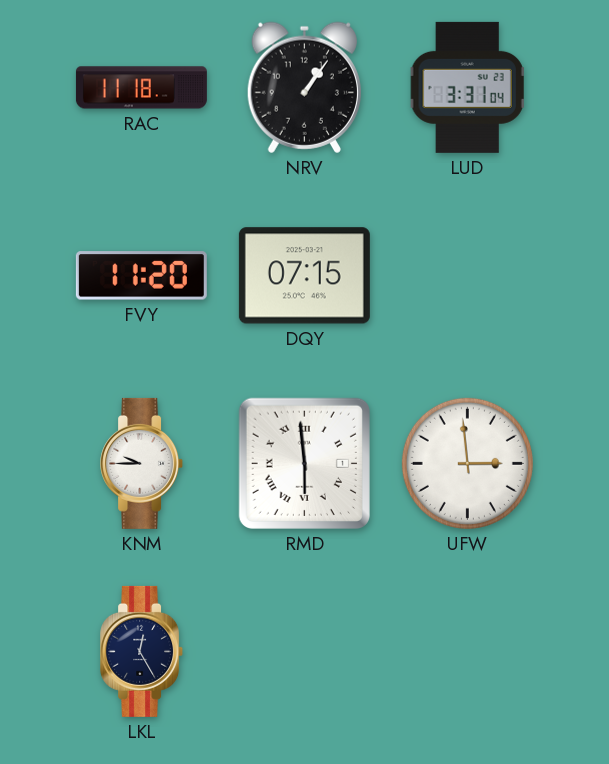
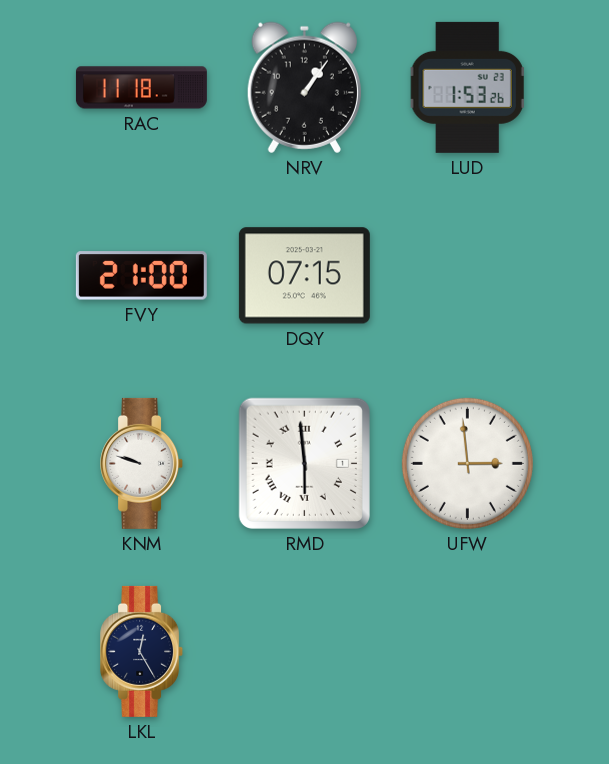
LUD: 3:31 -> 1:53 (467, 87)
FVY: 11:20 -> 21:00 (141, 276)
KNM: 9:45 -> 9:48 (142, 463)
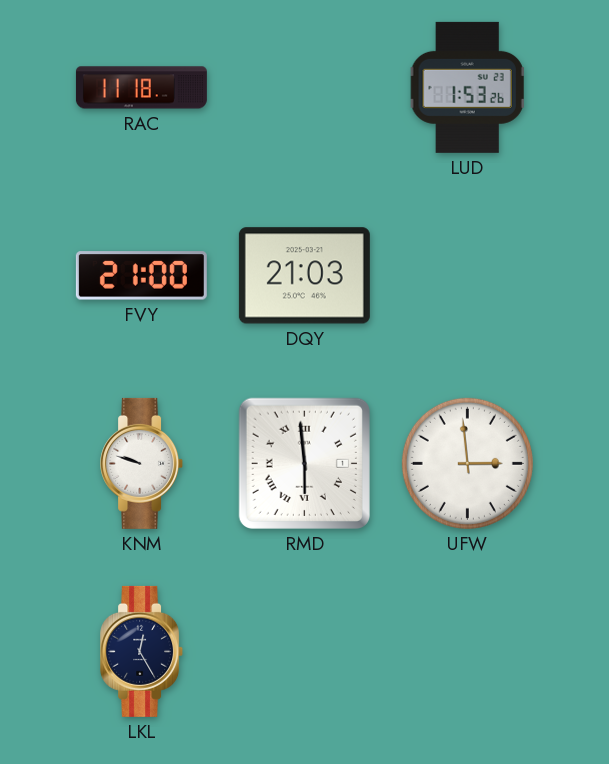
NRV: 1:06 -> none (304, 87)
DQY: 07:15 -> 21:03 (304, 276)
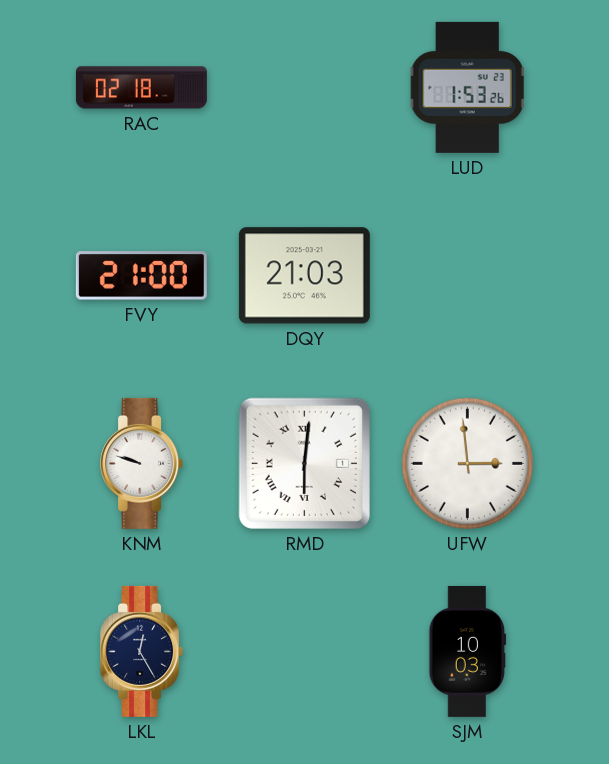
RAC: 11:18 -> 02:18 (141, 88)
RMD: 5:59 -> 6:01 (304, 463)
SJM: none -> 10:03 (468, 651)
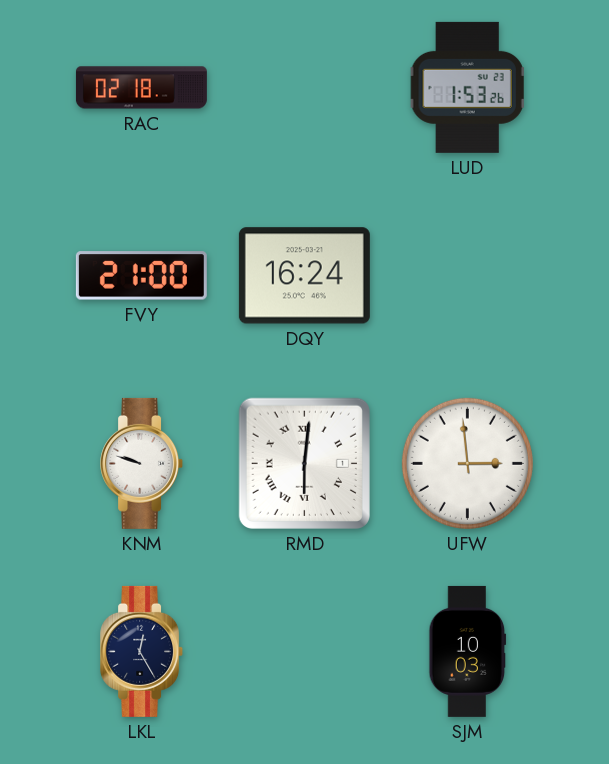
DQY: 21:03 -> 16:24 (304, 276)
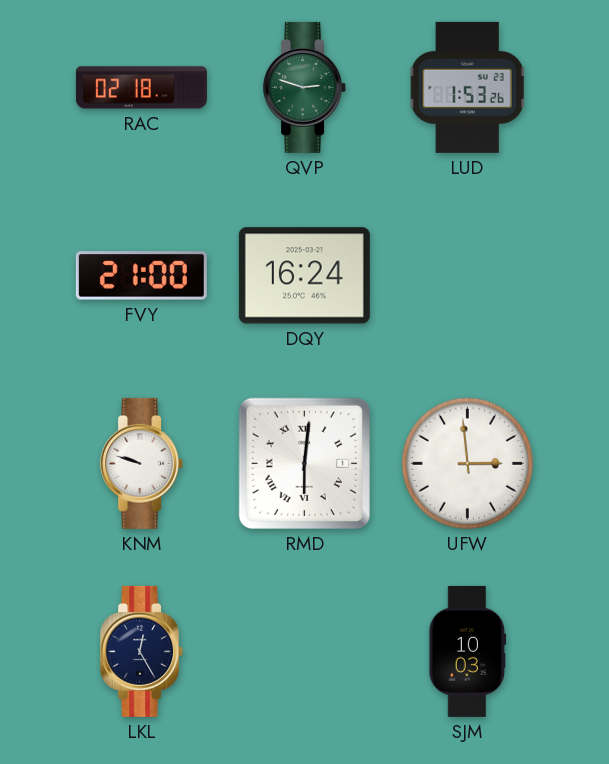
QVP: none -> 2:48 (305, 87)
